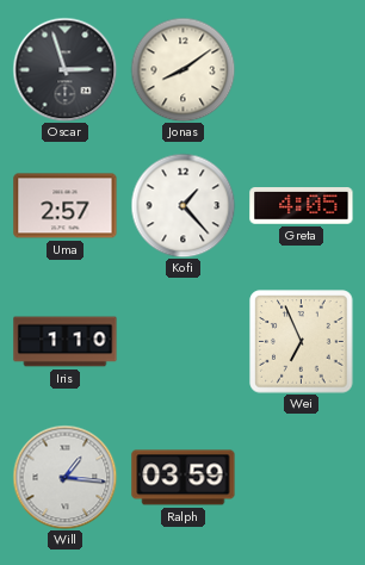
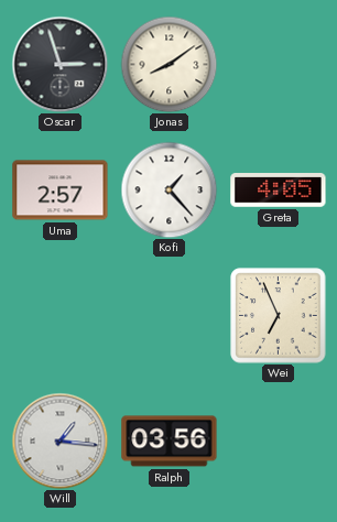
Iris: 1:10 -> none (66, 342)
Ralph: 03:59 -> 03:56 (170, 442)
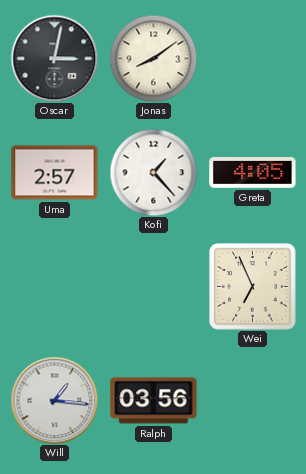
Oscar: 2:57 -> 3:02 (54, 58)
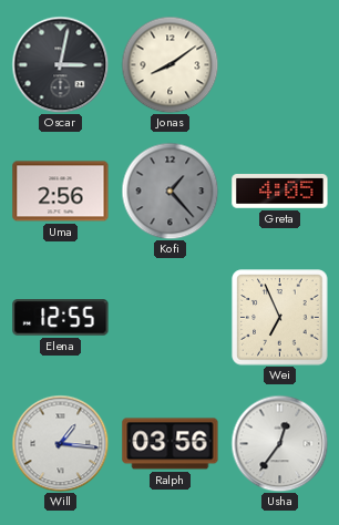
Uma: 2:57 -> 2:56 (61, 192)
Kofi dial: white -> grey (169, 191)
Elena: none -> 12:55 (61, 318)
Usha: none -> 12:36 (279, 443)
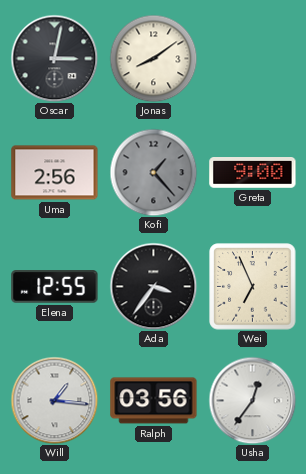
Greta: 4:05 -> 9:00 (253, 173)
Ada: none -> 3:36 (153, 286)
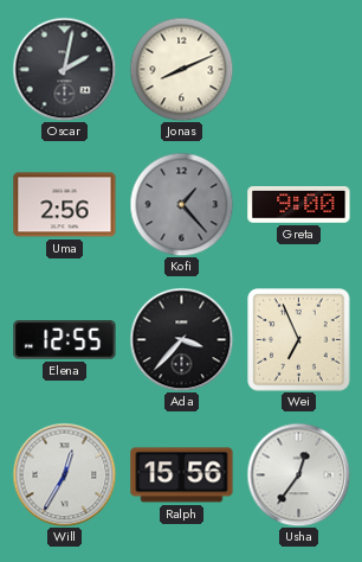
Oscar: 3:02 -> 2:02 (64, 69)
Jonas: 8:09 -> 8:11 (181, 69)
Ada: 3:36 -> 3:37 (181, 339)
Will: 1:16 -> 12:35 (64, 474)
Ralph: 03:56 -> 15:56 (182, 475)
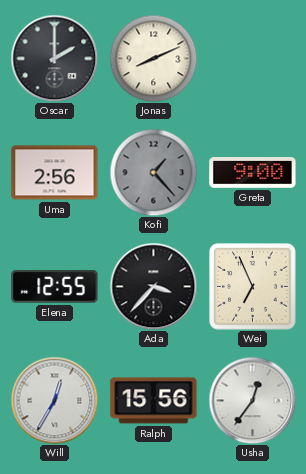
Oscar: 2:02 -> 2:00 (54, 58)
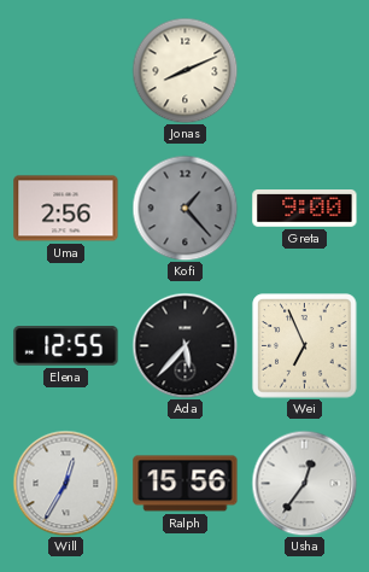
Oscar: 2:00 -> none (54, 58)
Ada: 3:37 -> 5:37 (184, 345)
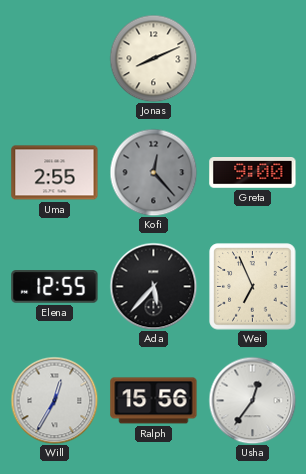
Uma: 2:56 -> 2:55 (55, 173)
Kofi: 1:23 -> 12:23 (153, 172)
